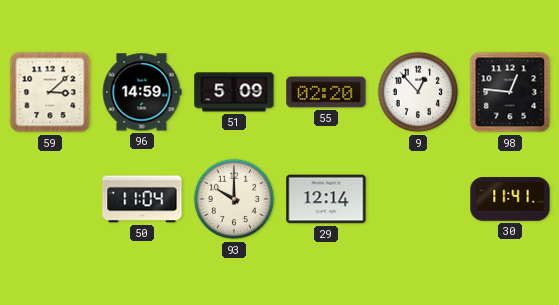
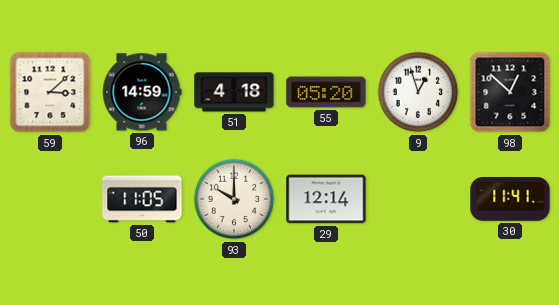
51: 5:09 -> 4:18 (234, 92)
55: 02:20 -> 05:20 (326, 92)
9: 12:53 -> 12:57 (418, 92)
98: 12:46 -> 12:52 (510, 92)
50: 11:04 -> 11:05 (142, 199)
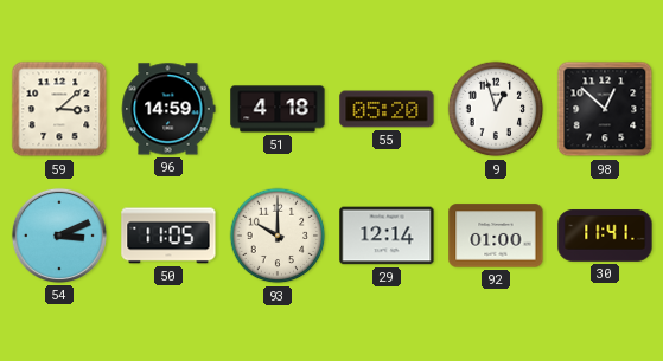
54: none -> 3:11 (59, 236)
92: none -> 01:00 (496, 236)
